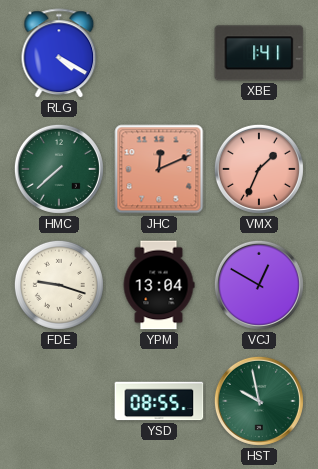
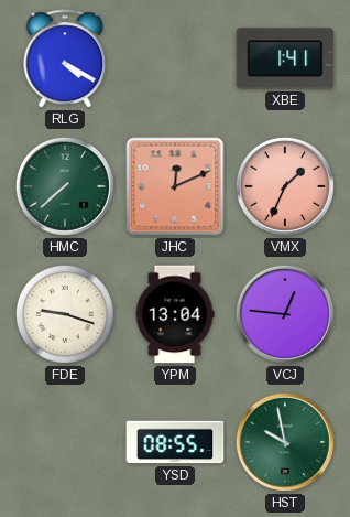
VCJ: 12:50 -> 12:46 (285, 314)
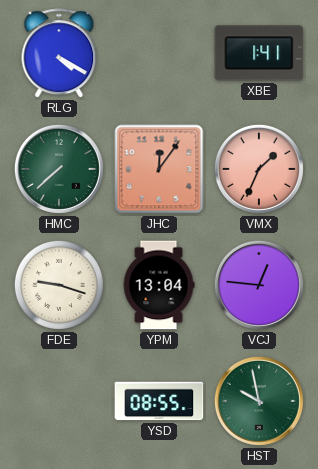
JHC: 12:11 -> 12:06 (159, 169)
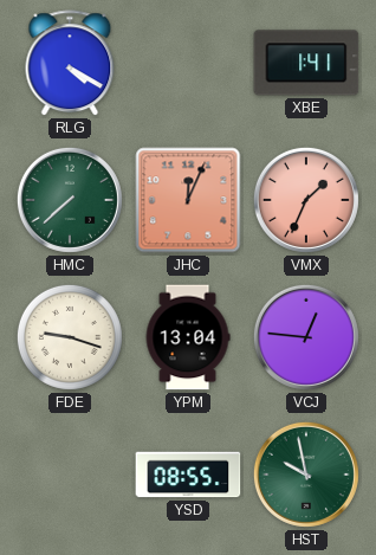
JHC: 12:06 -> 12:04 (188, 200)
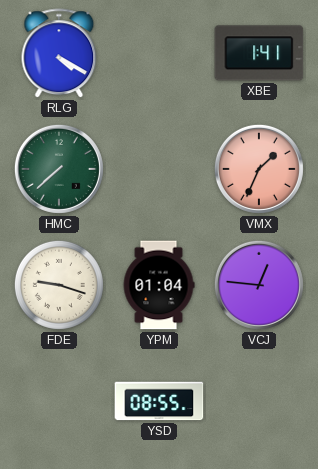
JHC: 12:04 -> none (188, 200)
YPM: 13:04 -> 01:04 (159, 285)
HST: 9:58 -> none (306, 475)
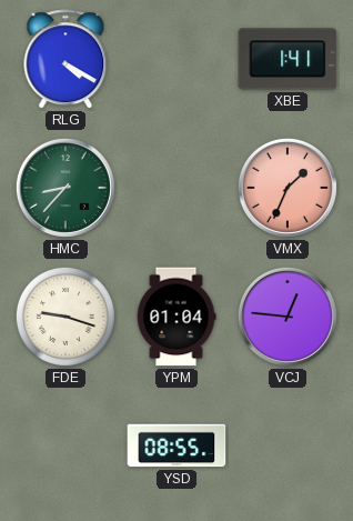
HMC: 7:38 -> 8:37 (65, 188)
